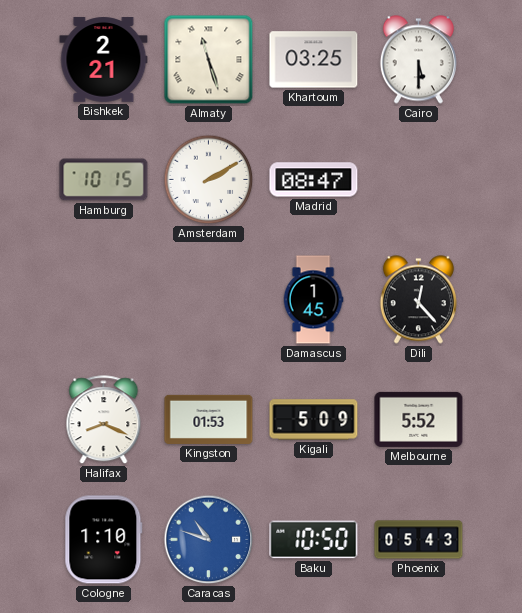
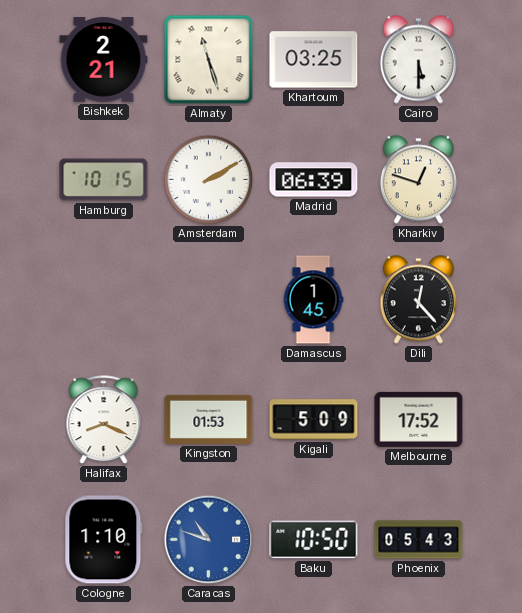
Madrid: 08:47 -> 06:39 (314, 180)
Kharkiv: none -> 12:48 (418, 180)
Melbourne: 5:52 -> 17:52 (419, 419)
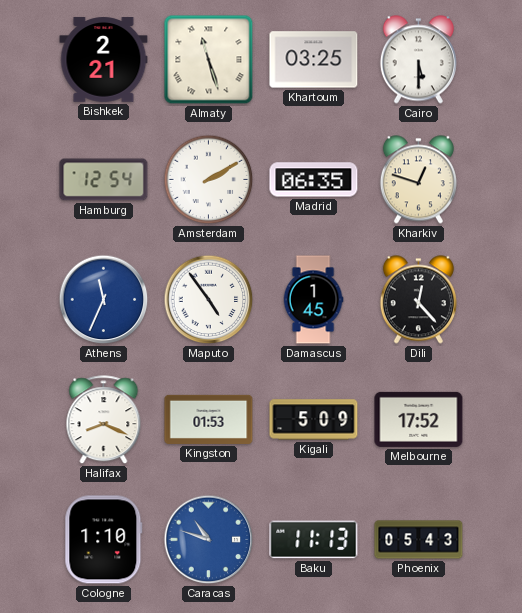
Hamburg: 10:15 -> 12:54 (104, 180)
Madrid: 06:39 -> 06:35 (314, 180)
Athens: none -> 11:34 (104, 300)
Maputo: none -> 4:54 (209, 300)
Baku: 10:50 -> 11:13 (314, 540)
